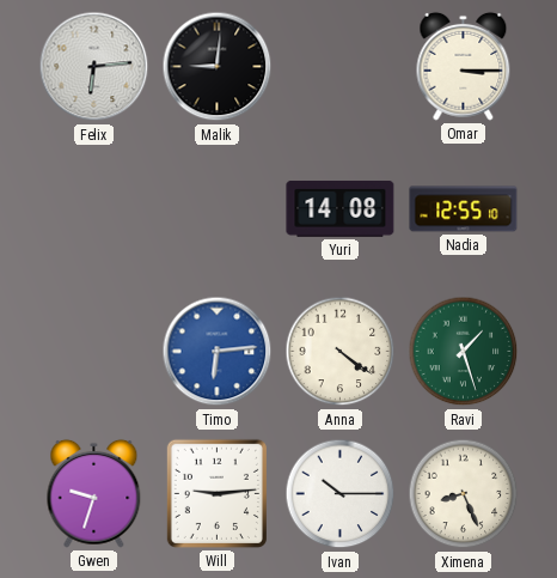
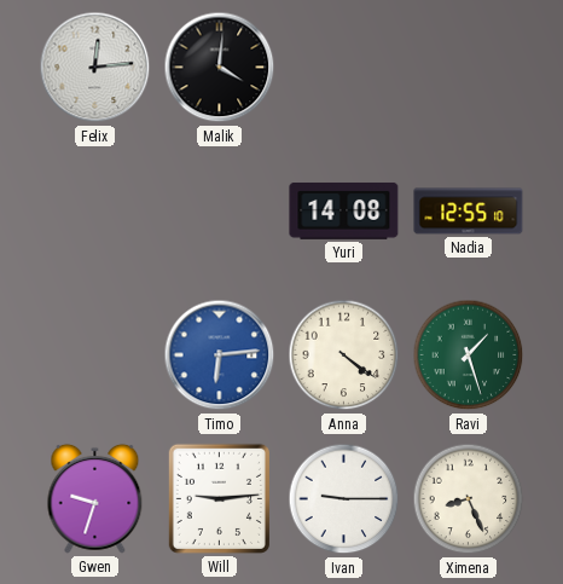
Felix: 6:14 -> 12:14 (95, 68)
Malik: 9:01 -> 4:01 (220, 68)
Omar: 3:15 -> none (464, 66)
Ivan: 10:15 -> 9:15 (344, 499)
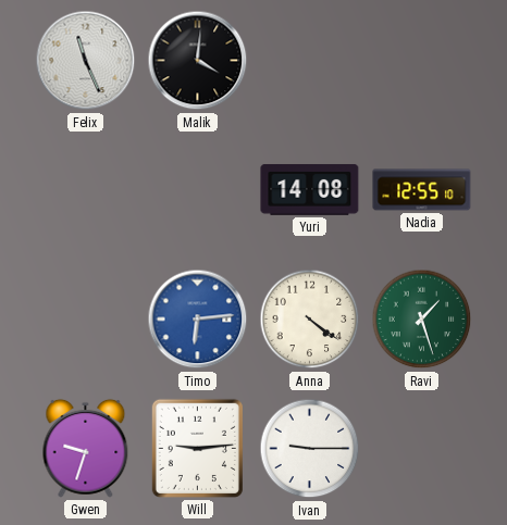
Felix: 12:14 -> 11:26 (86, 61)
Ximena: 8:26 -> none (469, 499)
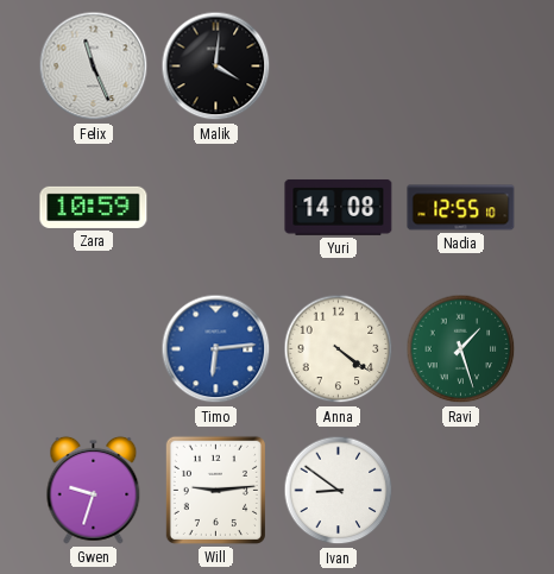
Zara: none -> 10:59 (94, 207)
Ivan: 9:15 -> 8:51 (339, 491)
